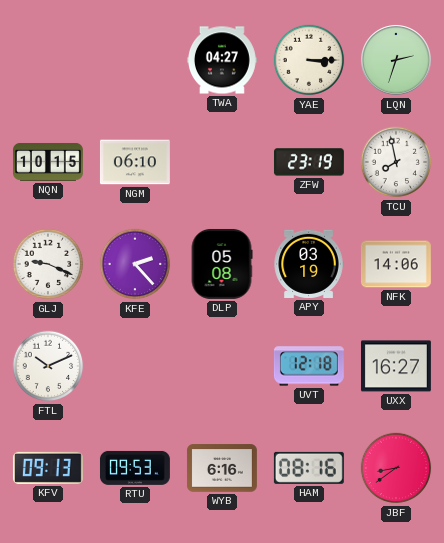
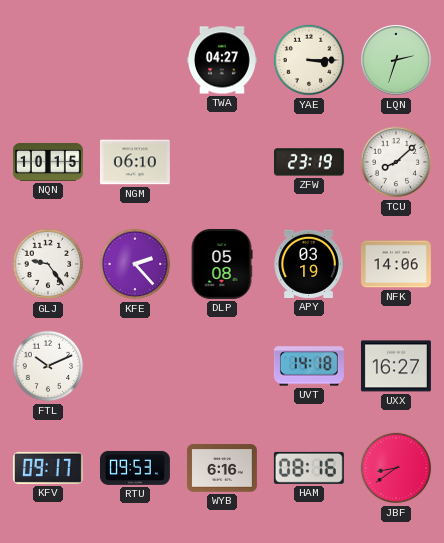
TCU: 7:58 -> 8:08 (396, 162)
GLJ: 9:19 -> 9:24 (48, 264)
UVT: 12:18 -> 14:18 (309, 366)
KFV: 09:13 -> 09:17 (48, 468)
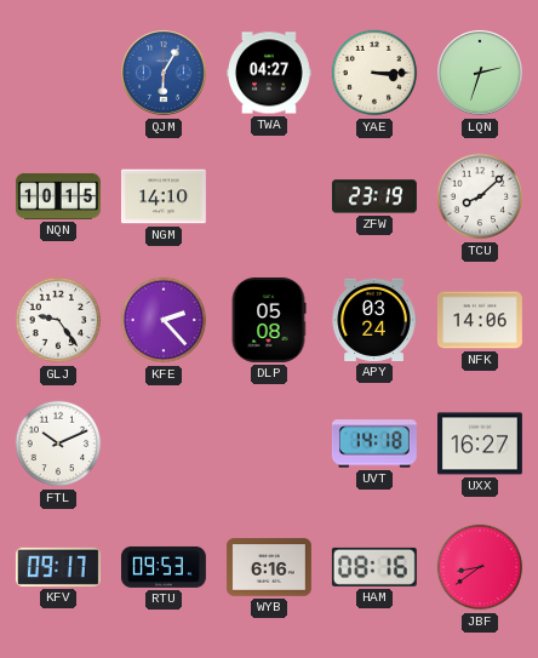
QJM: none -> 6:05 (165, 74)
NGM: 06:10 -> 14:10 (164, 196)
APY: 03:19 -> 03:24 (374, 320)
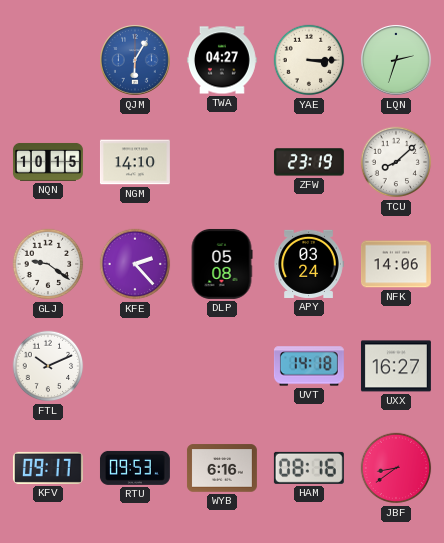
GLJ: 9:24 -> 9:21 (48, 264)
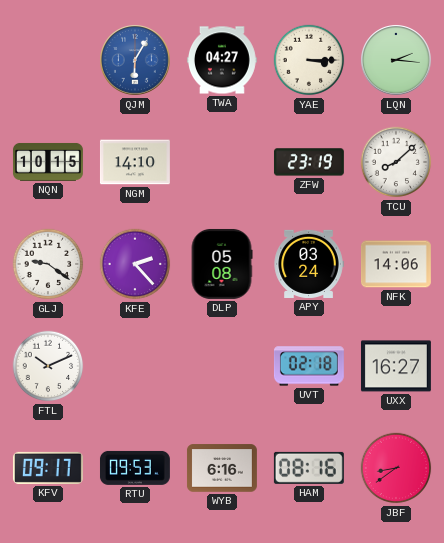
LQN: 2:33 -> 2:16 (397, 61)
UVT: 14:18 -> 02:18 (309, 366)
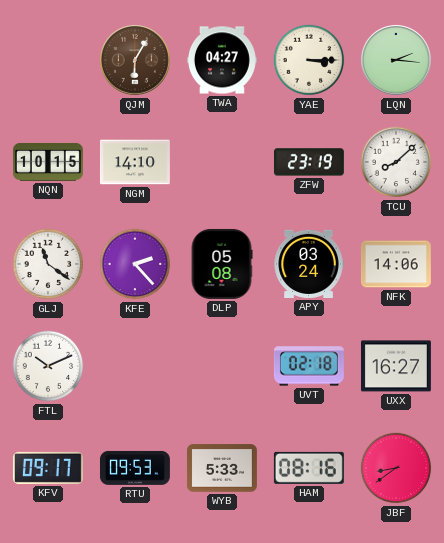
QJM dial: blue -> brown (136, 61)
GLJ: 9:21 -> 11:21 (48, 264)
WYB: 6:16 -> 5:33 (222, 468)
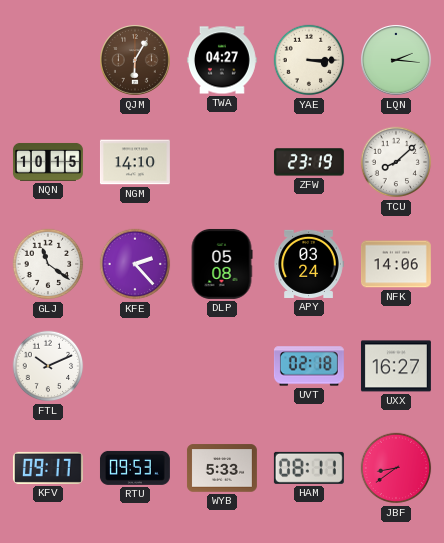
HAM: 08:16 -> 08:11 (309, 468)
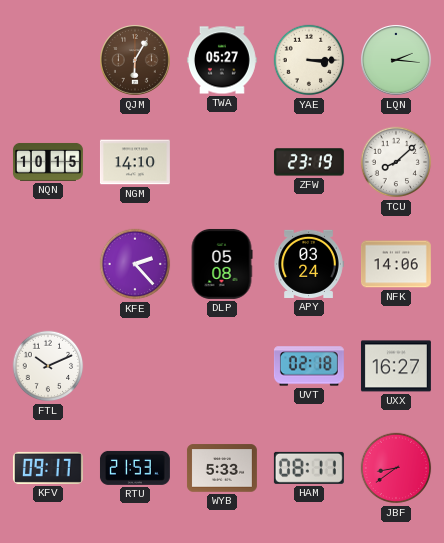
TWA: 04:27 -> 05:27 (222, 60)
GLJ: 11:21 -> none (48, 264)
RTU: 09:53 -> 21:53 (135, 468)
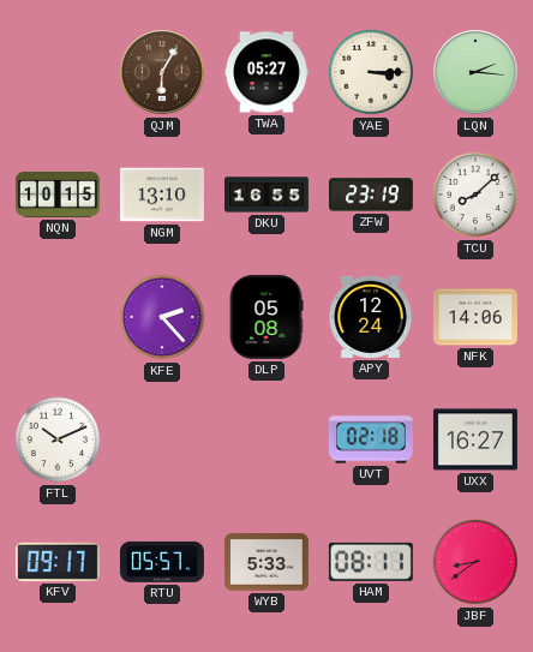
NGM: 14:10 -> 13:10 (162, 195)
DKU: none -> 16:55 (268, 195)
APY: 03:24 -> 12:24 (371, 317)
RTU: 21:53 -> 05:57 (162, 562)
